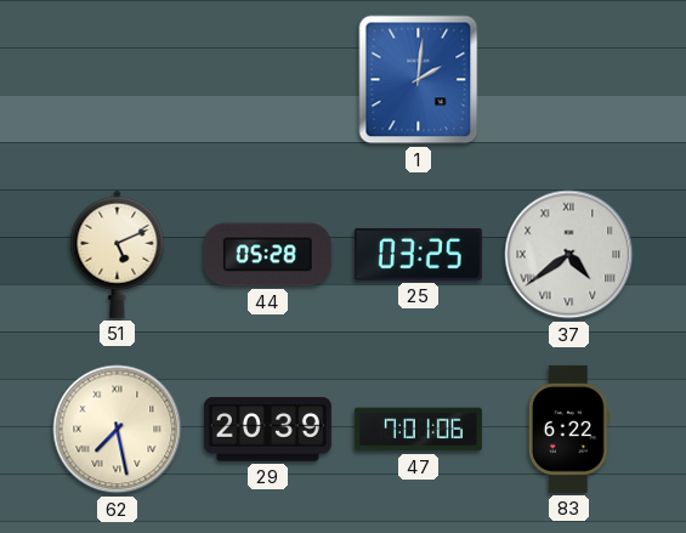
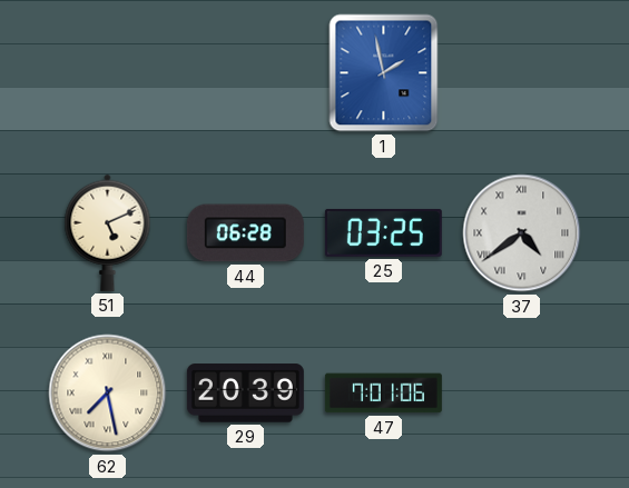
1: 2:01 -> 1:58 (384, 73)
44: 05:28 -> 06:28 (245, 233)
83: 6:22 -> none (568, 429)
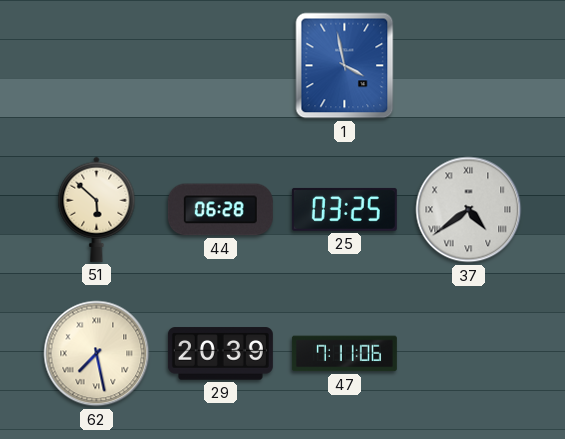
1: 1:58 -> 3:58 (345, 66)
51: 5:11 -> 5:52 (97, 209)
47: 7:01 -> 7:11 (344, 354)
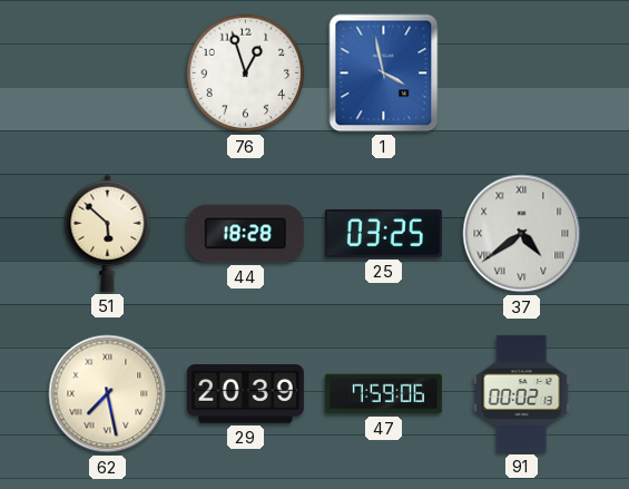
76: none -> 12:57 (246, 74)
44: 06:28 -> 18:28 (245, 234)
47: 7:11 -> 7:59 (383, 394)
91: none -> 00:02 (522, 393)
